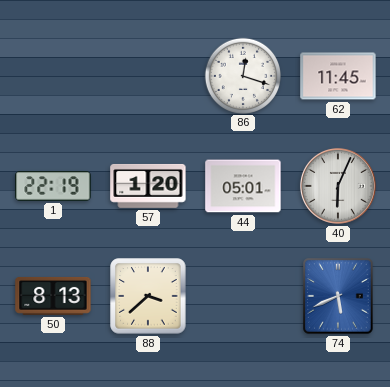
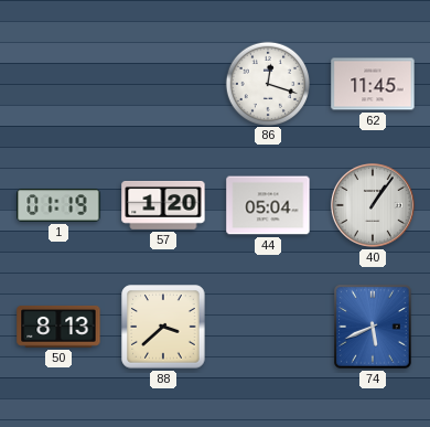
1: 22:19 -> 01:19 (58, 205)
44: 05:01 -> 05:04 (268, 205)
40: 6:04 -> 1:06 (373, 205)
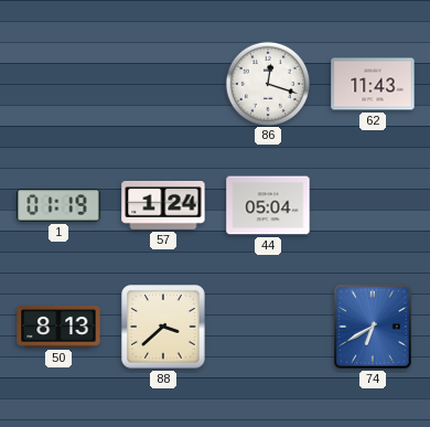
62: 11:45 -> 11:43 (373, 84)
57: 1:20 -> 1:24 (163, 205)
40: 1:06 -> none (373, 205)
74: 5:41 -> 6:40 (373, 327)
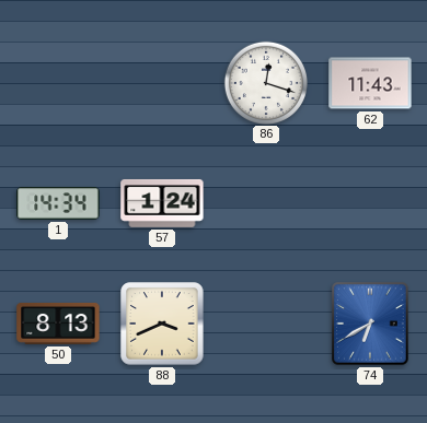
1: 01:19 -> 14:34 (58, 203)
44: 05:04 -> none (268, 205)
88: 3:38 -> 3:41 (162, 324)
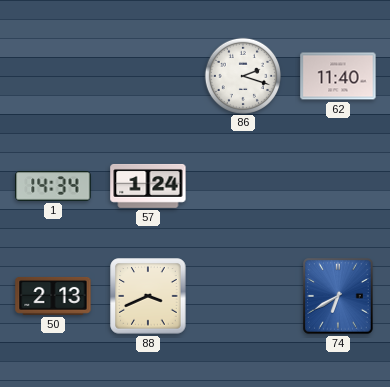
86: 12:18 -> 2:18 (242, 75)
62: 11:43 -> 11:40 (338, 76)
50: 8:13 -> 2:13 (53, 296)
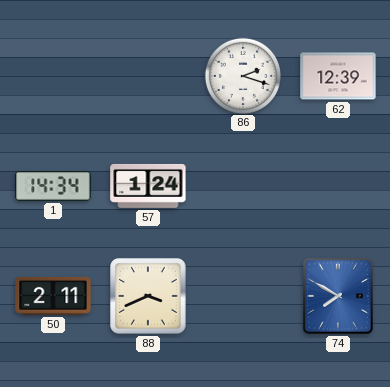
62: 11:40 -> 12:39 (338, 76)
50: 2:13 -> 2:11 (53, 296)
74: 6:40 -> 7:50 (338, 296)
